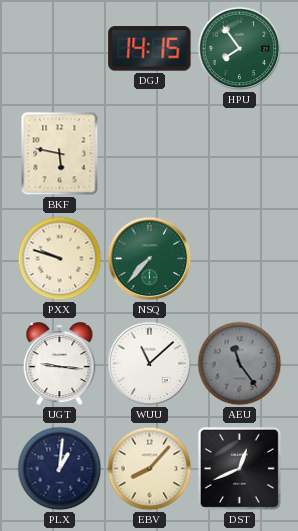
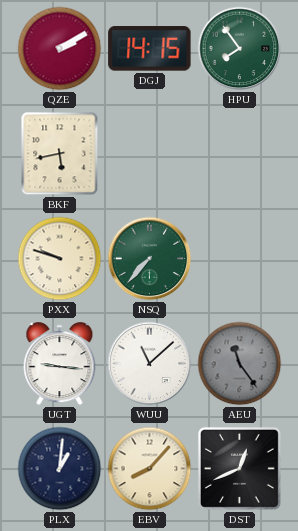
QZE: none -> 2:10 (60, 49)
BKF: 5:47 -> 5:43 (60, 154)
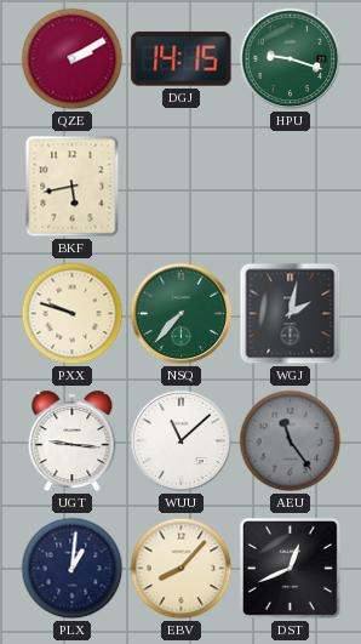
HPU: 7:54 -> 9:18 (291, 59)
WGJ: none -> 2:02 (291, 314)
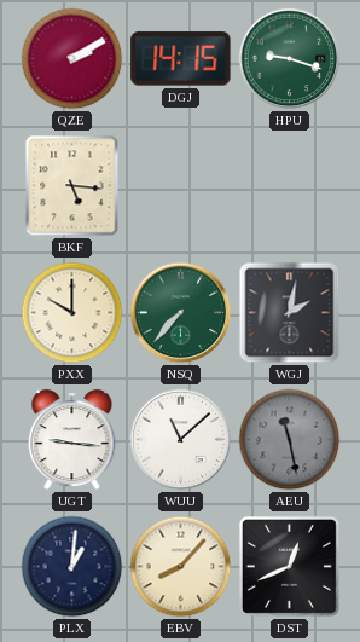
BKF: 5:43 -> 5:16 (72, 186)
PXX: 9:48 -> 10:00 (72, 313)
AEU: 11:24 -> 11:28 (290, 440)
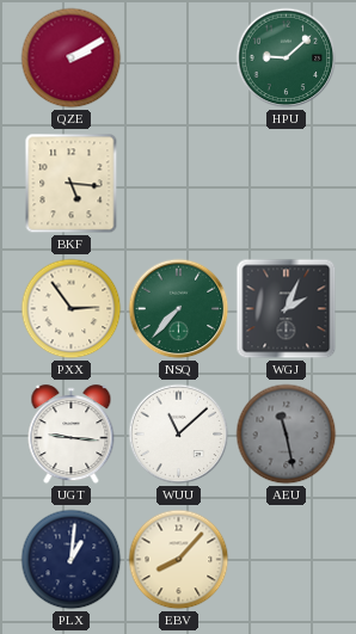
DGJ: 14:15 -> none (181, 59)
HPU: 9:18 -> 9:08 (287, 59)
PXX: 10:00 -> 2:54 (72, 309)
WGJ: 2:02 -> 2:04 (287, 309)
DST: 12:41 -> none (289, 566)
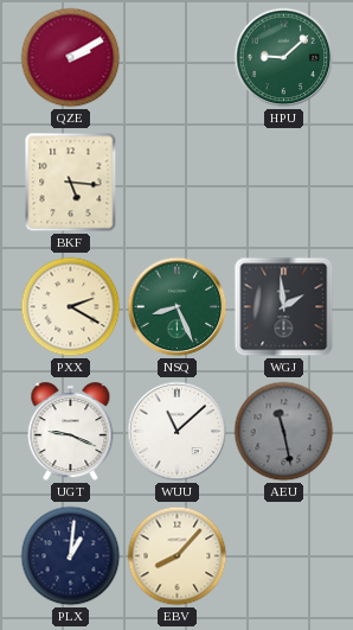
PXX: 2:54 -> 2:20 (71, 307)
NSQ: 7:37 -> 8:26 (178, 307)
WGJ: 2:04 -> 1:59 (284, 307)
UGT: 9:16 -> 9:19 (71, 432)
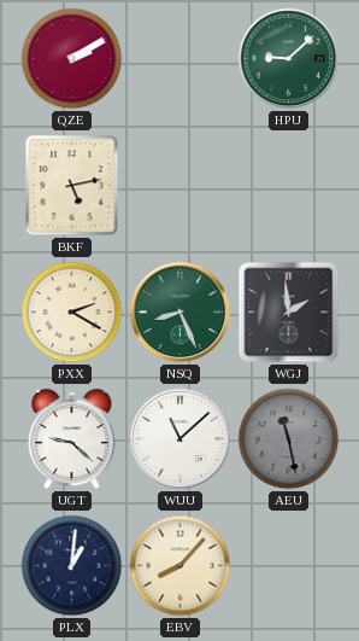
BKF: 5:16 -> 5:13 (72, 186)
UGT: 9:19 -> 9:22 (72, 439)
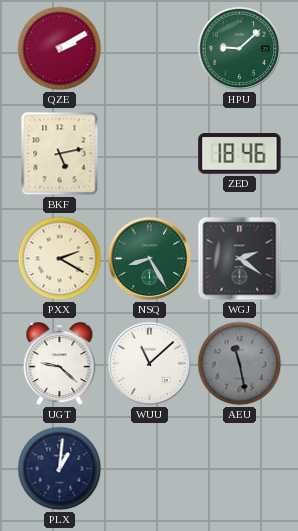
ZED: none -> 18:46 (240, 154)
NSQ: 8:26 -> 8:25 (150, 259)
WGJ: 1:59 -> 2:21 (240, 259)
EBV: 8:07 -> none (181, 566)
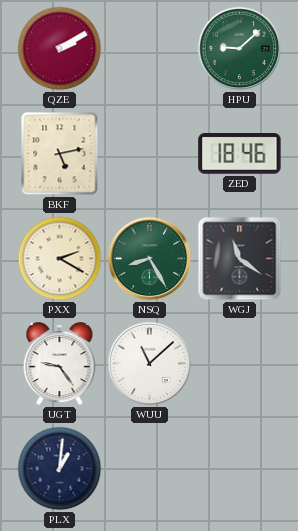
WGJ: 2:21 -> 11:21 (240, 259)
UGT: 9:22 -> 9:24 (60, 364)
AEU: 11:28 -> none (240, 364)
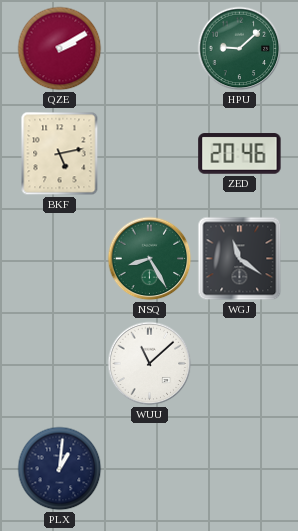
ZED: 18:46 -> 20:46 (240, 154)
PXX: 2:20 -> none (60, 259)
UGT: 9:24 -> none (60, 364)
